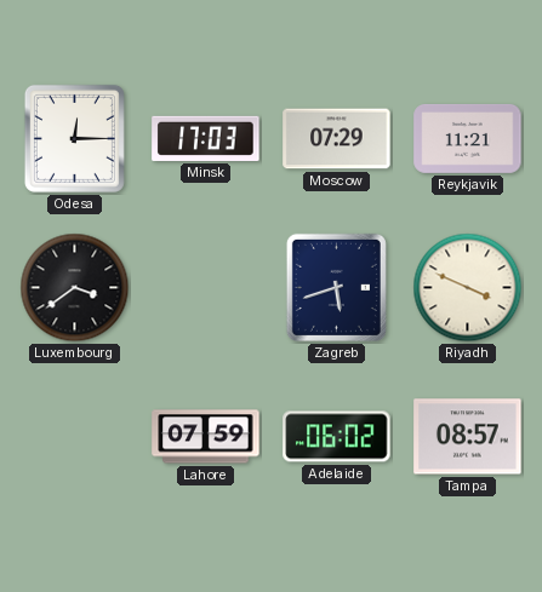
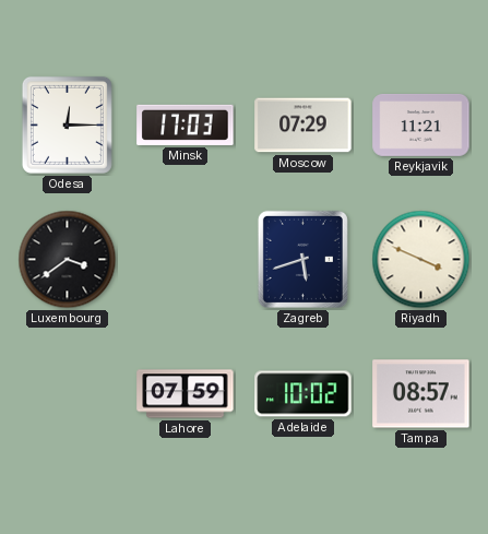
Adelaide: 06:02 -> 10:02 (303, 394)
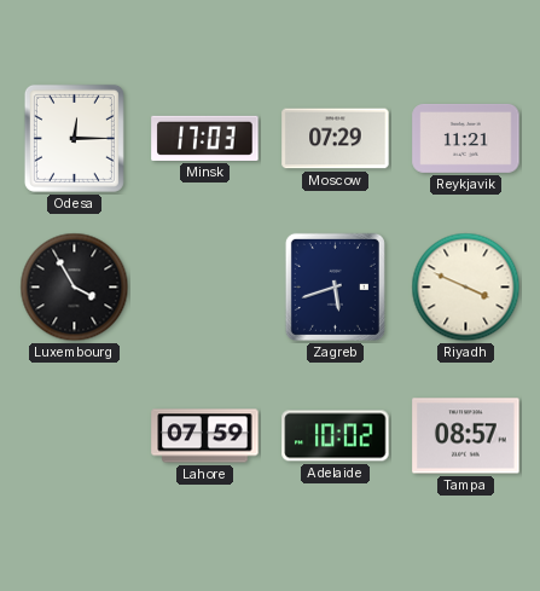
Luxembourg: 3:39 -> 3:55 (75, 288)
